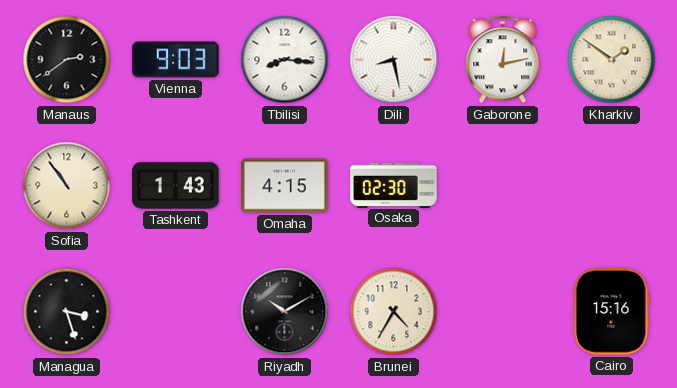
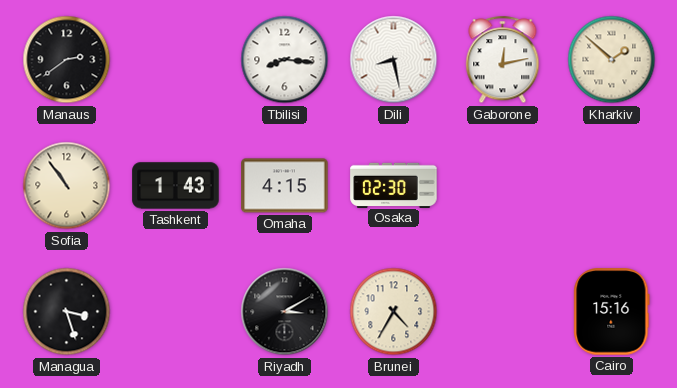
Vienna: 9:03 -> none (176, 60)
Kharkiv: 1:51 -> 1:52 (612, 60)
Riyadh: 10:10 -> 3:10 (285, 312)
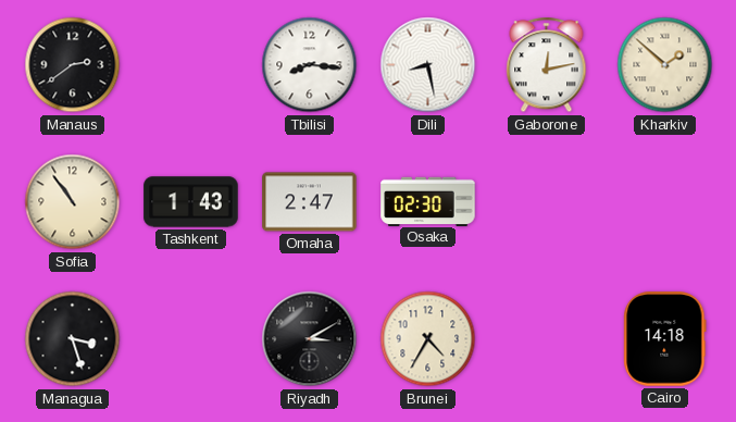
Omaha: 4:15 -> 2:47 (310, 202)
Cairo: 15:16 -> 14:18 (665, 339)
